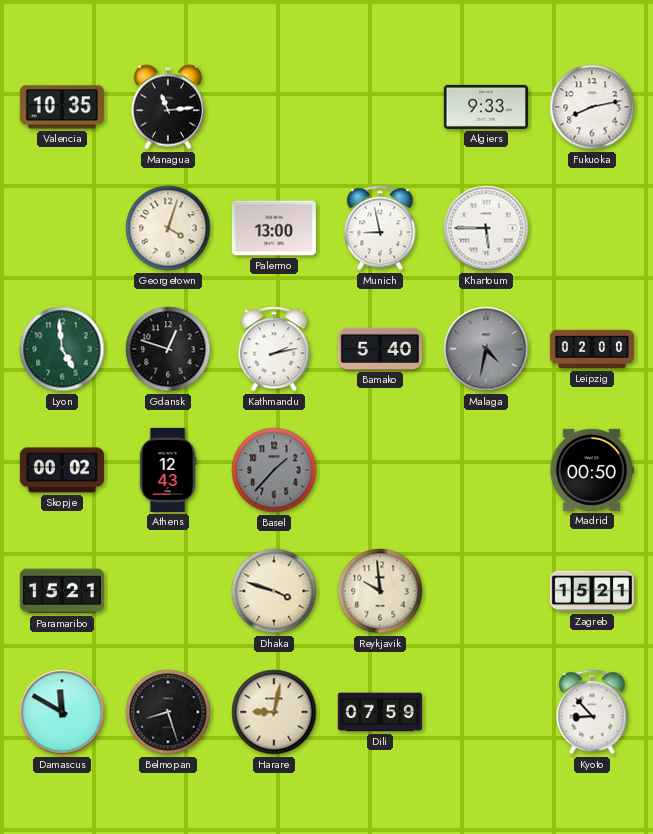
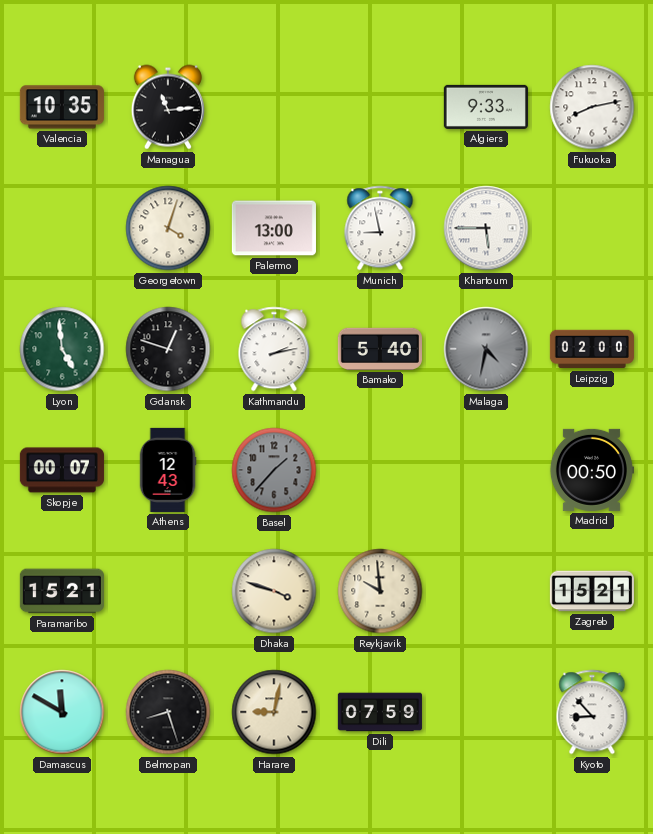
Skopje: 00:02 -> 00:07 (62, 470)
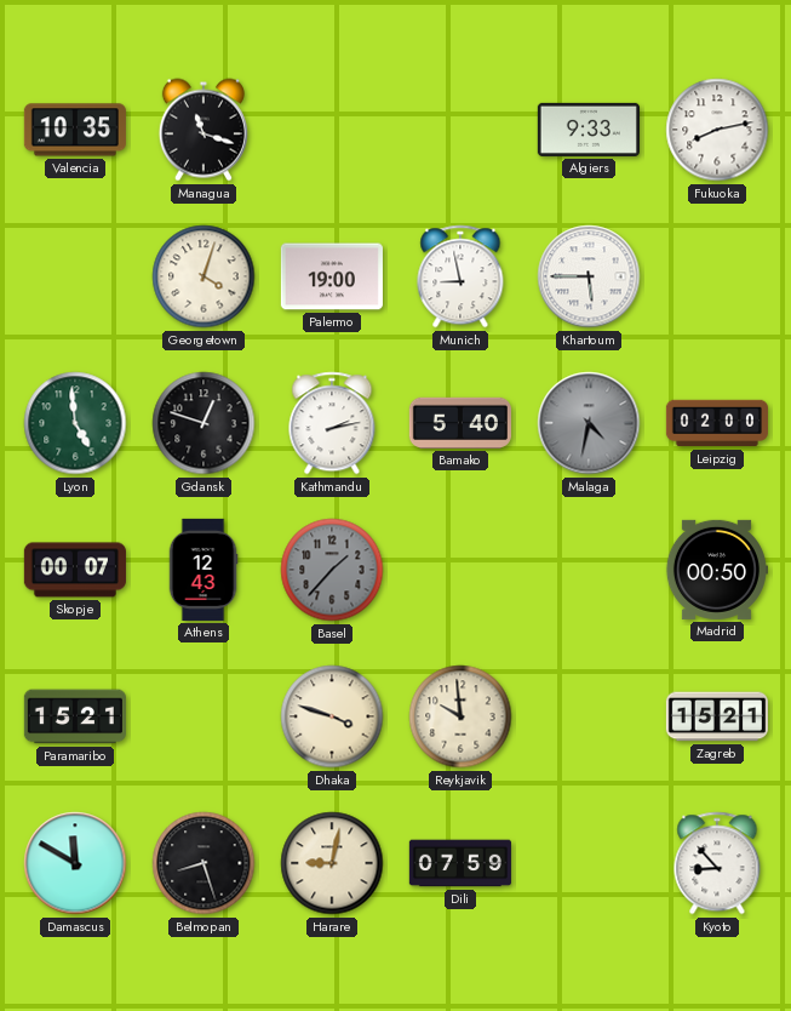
Managua: 11:14 -> 11:18 (204, 130)
Palermo: 13:00 -> 19:00 (332, 276)
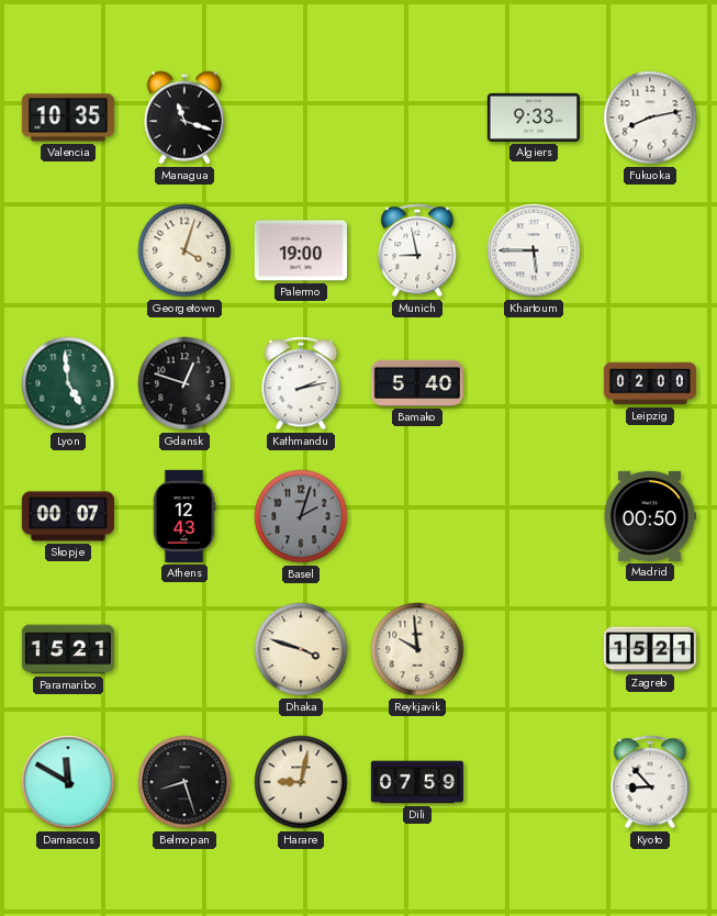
Malaga: 4:32 -> none (589, 423)
Basel: 1:37 -> 2:03 (301, 516)
